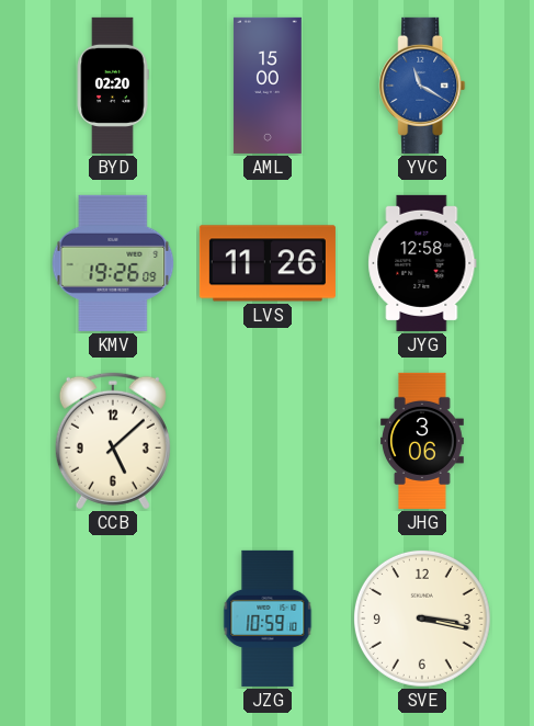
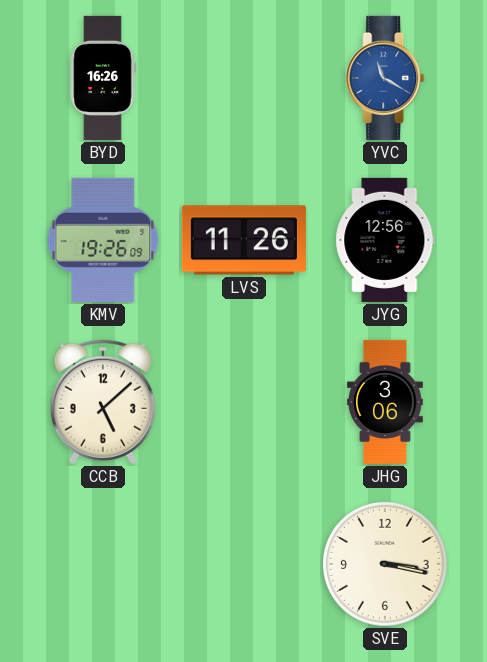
BYD: 02:20 -> 16:26 (103, 78)
AML: 15:00 -> none (268, 86)
JYG: 12:58 -> 12:56 (385, 240)
JZG: 10:59 -> none (268, 619)
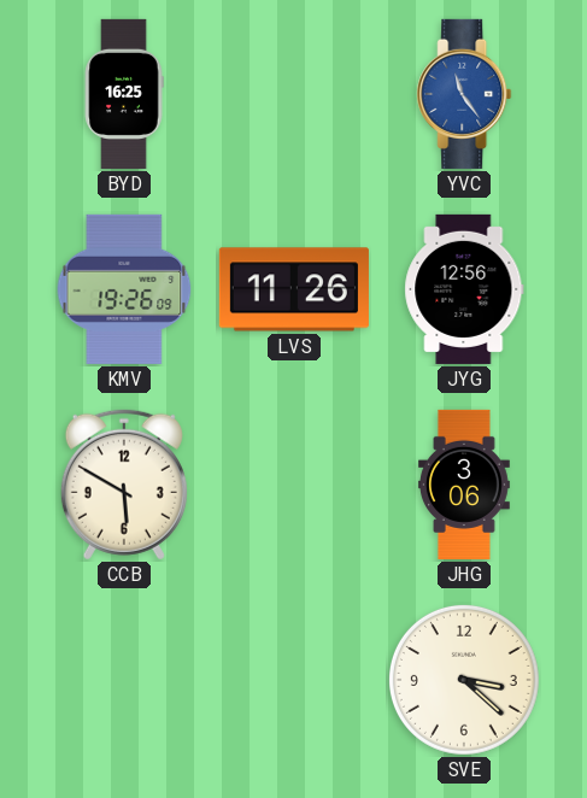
BYD: 16:26 -> 16:25 (124, 94)
YVC: 11:20 -> 11:24 (464, 94)
CCB: 5:08 -> 5:50 (124, 485)
SVE: 3:17 -> 3:22 (464, 680)
